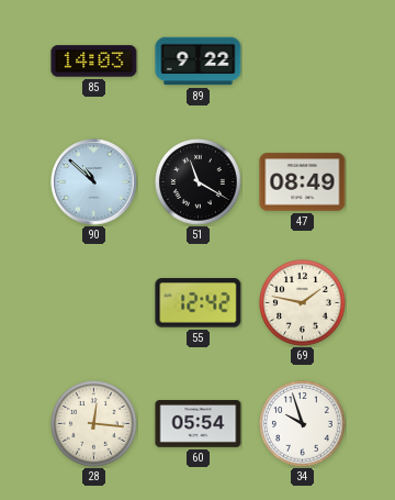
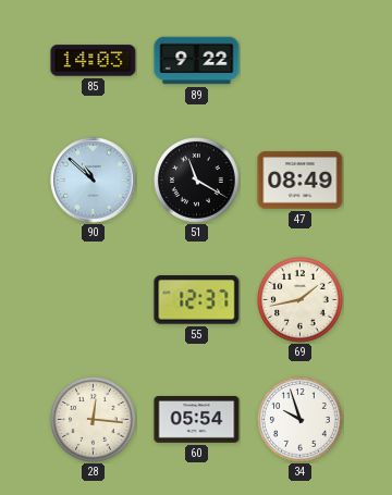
55: 12:42 -> 12:37 (197, 300)
69: 1:47 -> 1:43 (301, 300)
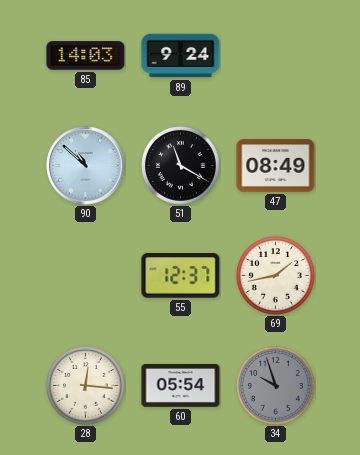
89: 9:22 -> 9:24 (181, 56)
34 dial: white -> grey (276, 386)
